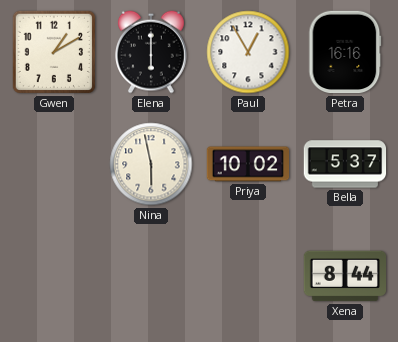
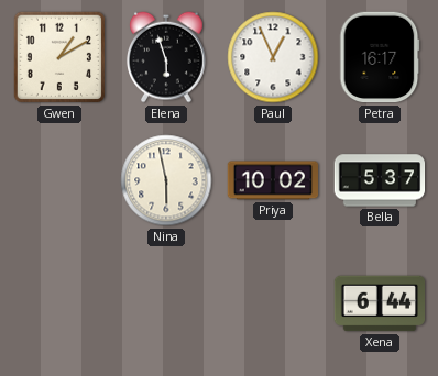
Elena: 6:00 -> 5:57 (167, 57)
Paul: 12:55 -> 12:56 (273, 57)
Petra: 16:16 -> 16:17 (380, 57)
Xena: 8:44 -> 6:44 (380, 303)
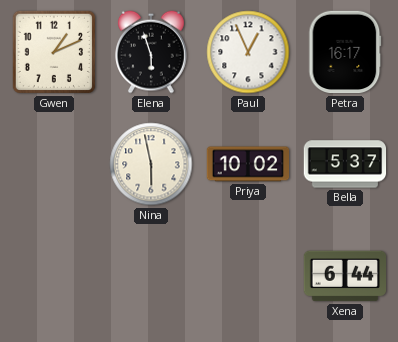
Gwen: 1:10 -> 1:11 (54, 52)
